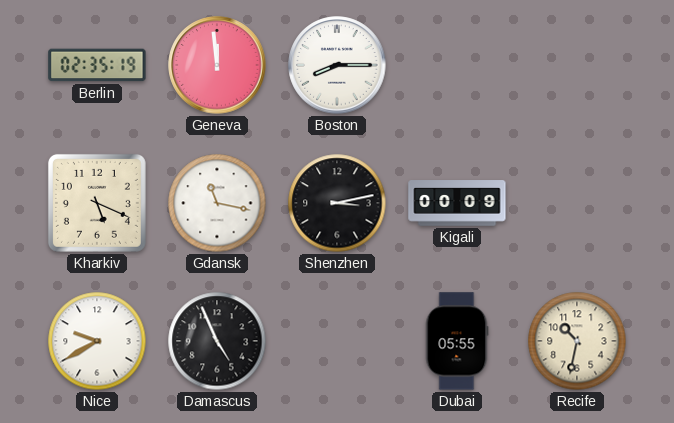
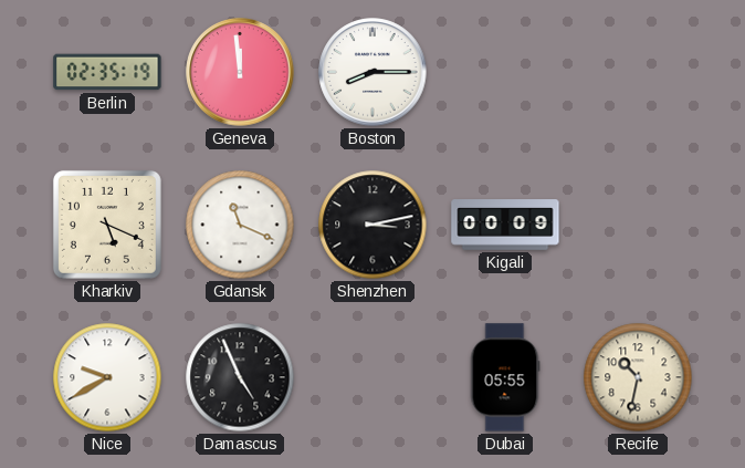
Gdansk: 11:17 -> 11:19 (240, 225)
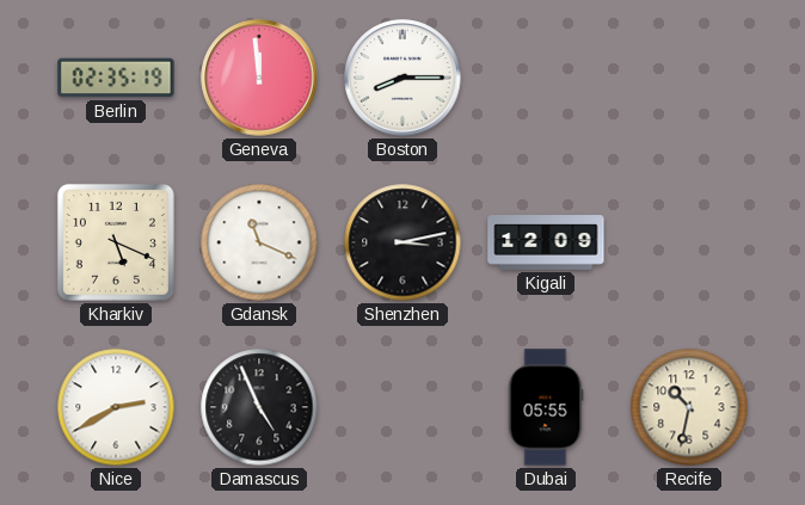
Kigali: 00:09 -> 12:09 (546, 242)
Nice: 9:40 -> 2:40 (116, 407)
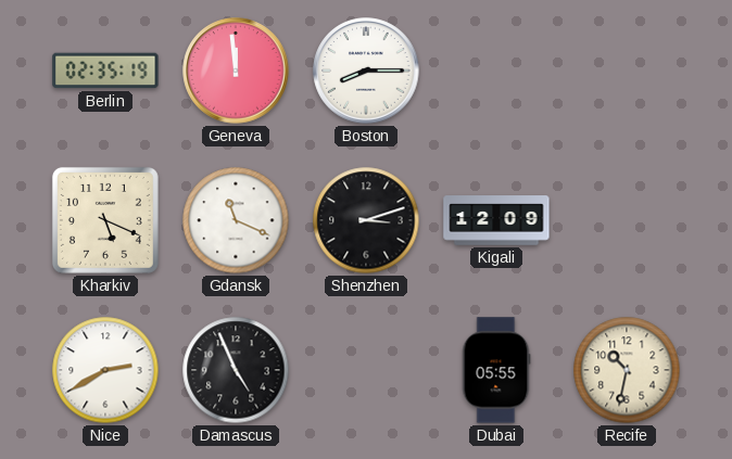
Shenzhen: 3:13 -> 3:12 (366, 220)
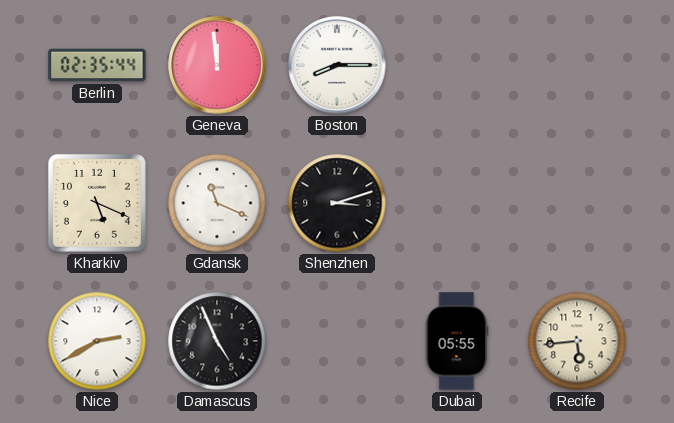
Berlin: 02:35:19 -> 02:35:44 (97, 65)
Kigali: 12:09 -> none (496, 220)
Recife: 10:32 -> 5:44 (577, 341)
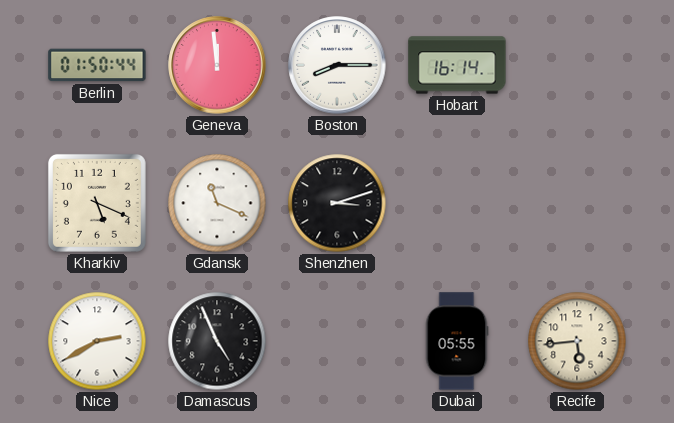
Berlin: 02:35 -> 01:50 (97, 65)
Hobart: none -> 16:14 (457, 65)
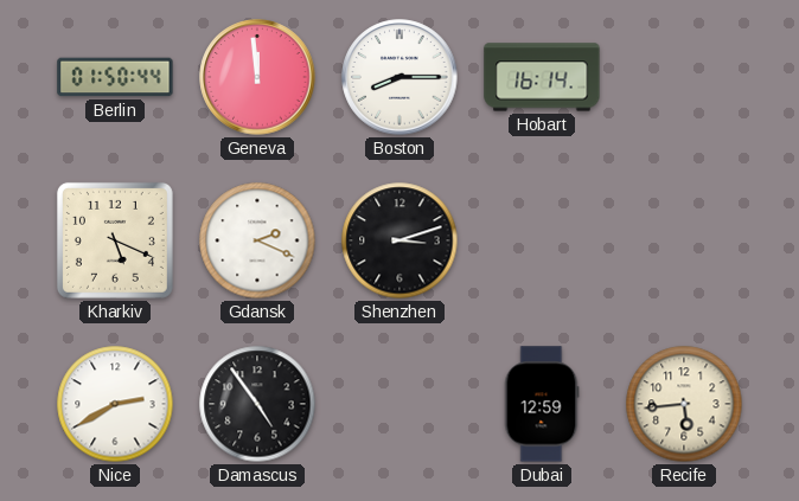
Gdansk: 11:19 -> 2:19 (257, 240)
Damascus: 4:56 -> 4:54 (257, 404)
Dubai: 05:55 -> 12:59 (542, 404)
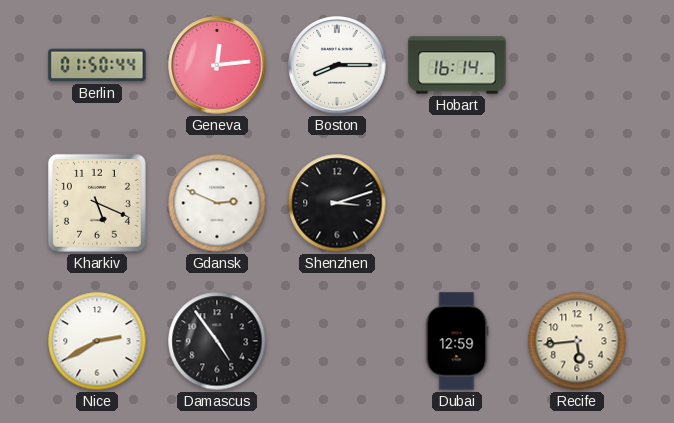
Geneva: 11:59 -> 12:14 (217, 65)
Gdansk: 2:19 -> 2:49 (217, 203)
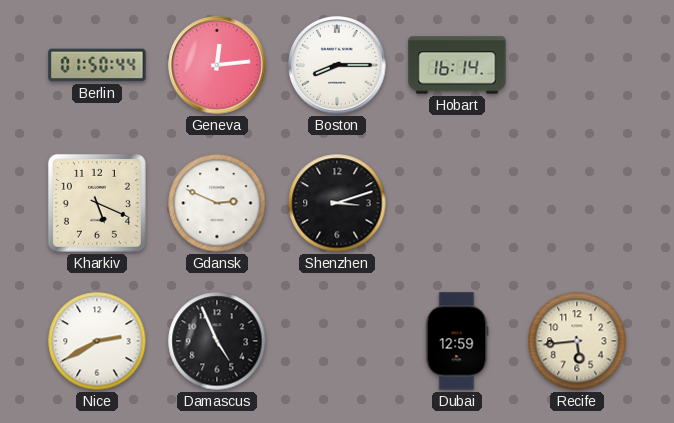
Damascus: 4:54 -> 4:56 (217, 341)
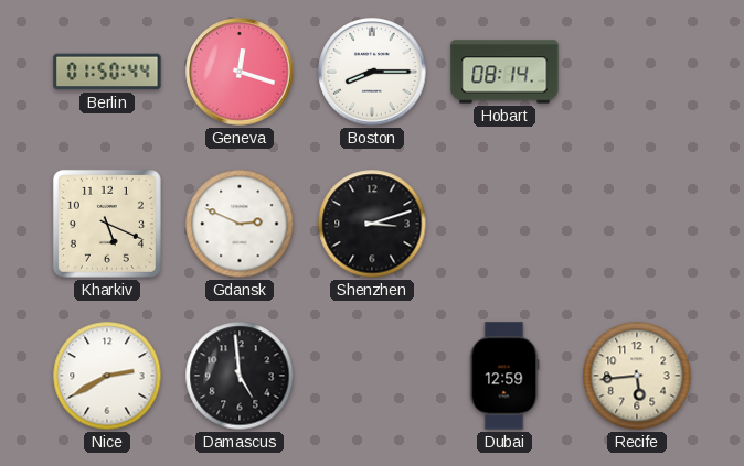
Geneva: 12:14 -> 12:18 (240, 72)
Hobart: 16:14 -> 08:14 (504, 72)
Damascus: 4:56 -> 4:59 (240, 376)
